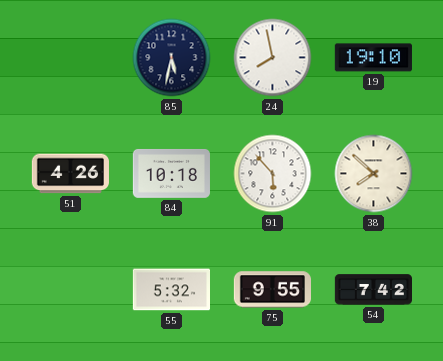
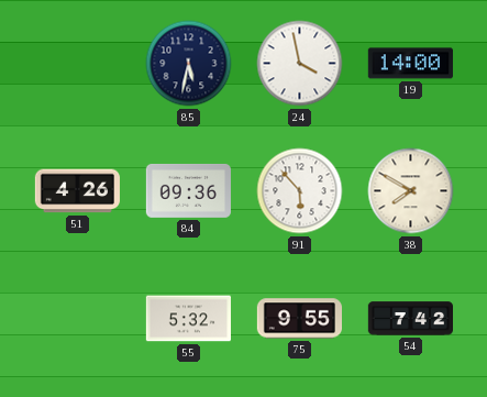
24: 7:58 -> 3:58 (300, 64)
19: 19:10 -> 14:00 (410, 64)
84: 10:18 -> 09:36 (188, 190)
38: 7:52 -> 7:50 (411, 191)
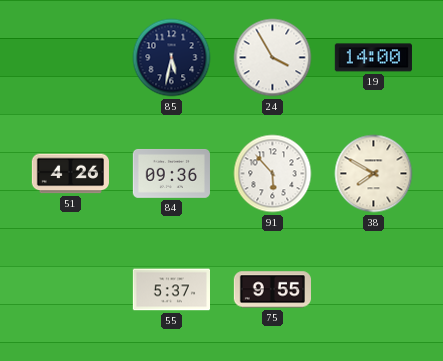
24: 3:58 -> 3:55 (273, 58)
55: 5:32 -> 5:37 (171, 290)
54: 7:42 -> none (410, 319)
